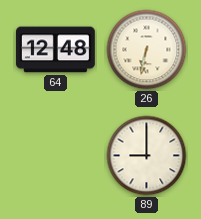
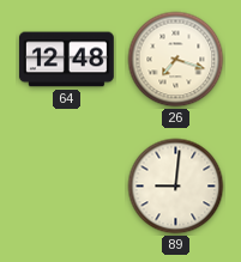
26: 6:32 -> 7:18 (176, 60)
89: 9:00 -> 9:01 (176, 187)
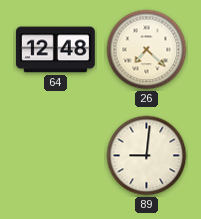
26: 7:18 -> 7:22 (147, 50)
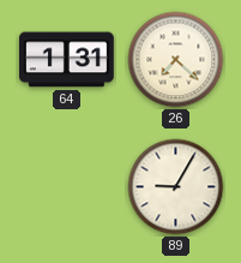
64: 12:48 -> 1:31 (66, 60)
89: 9:01 -> 9:05 (176, 187)
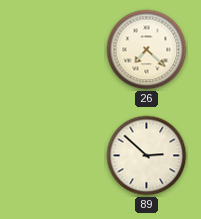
64: 1:31 -> none (66, 60)
89: 9:05 -> 2:52 (147, 156)
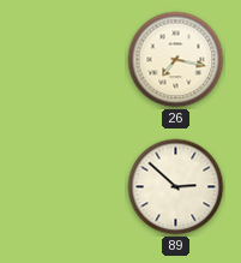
26: 7:22 -> 7:17 (176, 60)
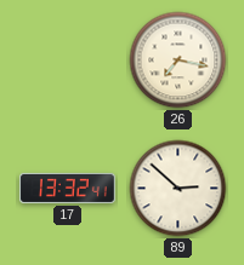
17: none -> 13:32 (68, 188)
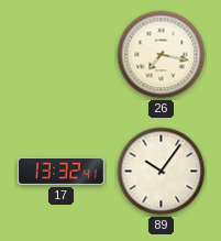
89: 2:52 -> 10:06 (162, 172)
